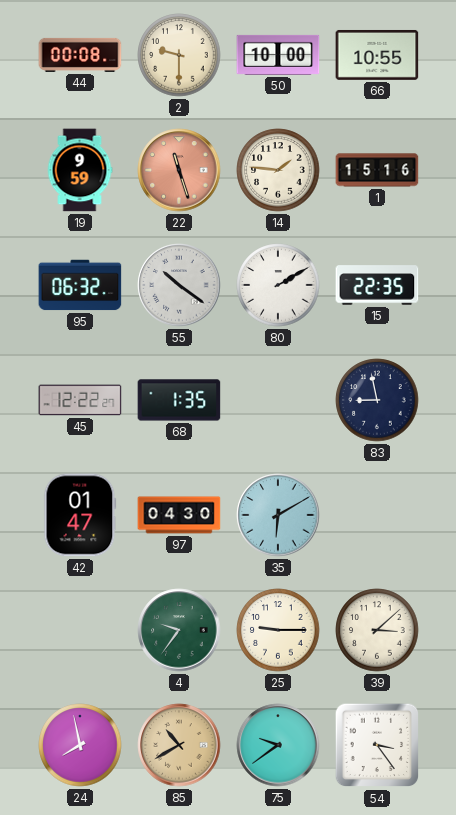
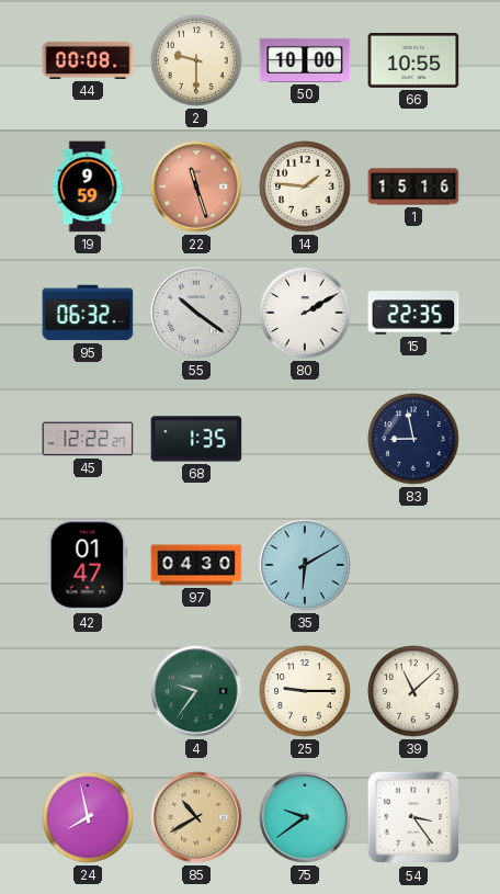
39: 3:08 -> 11:08 (413, 691)
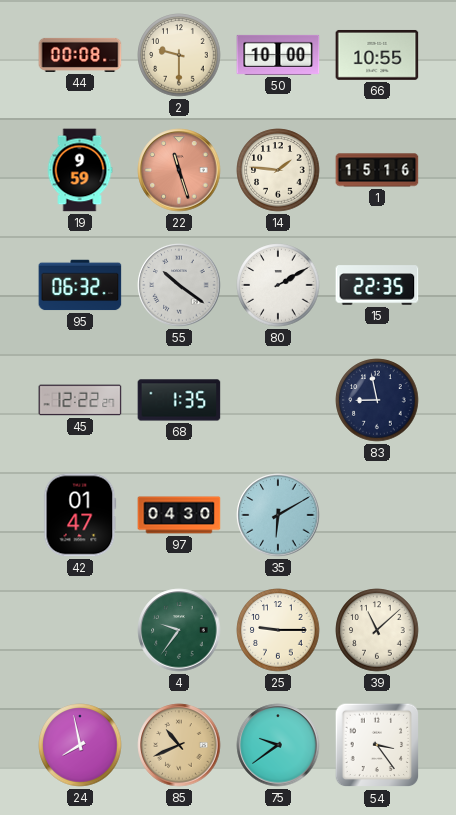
85: 10:40 -> 10:41 (179, 745)
